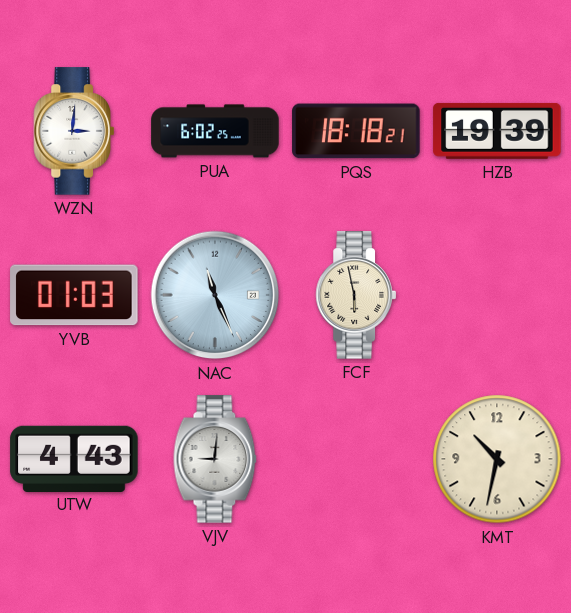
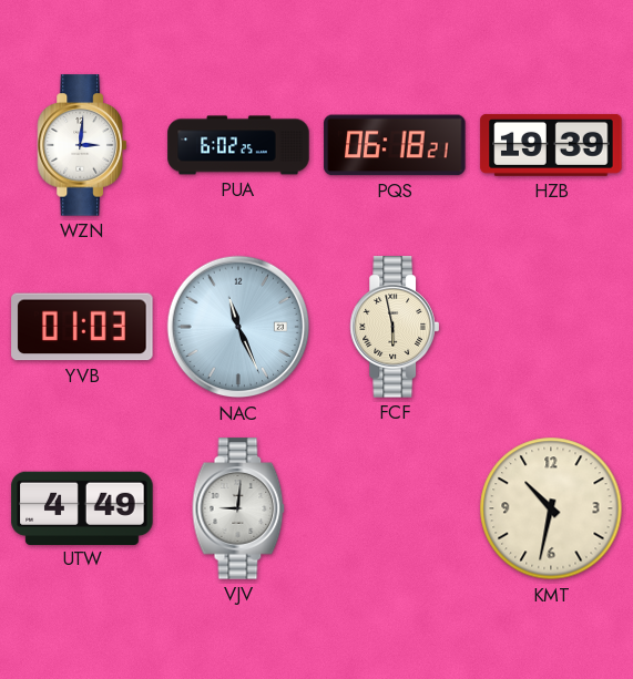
PQS: 18:18 -> 06:18 (395, 145)
UTW: 4:43 -> 4:49 (82, 507)
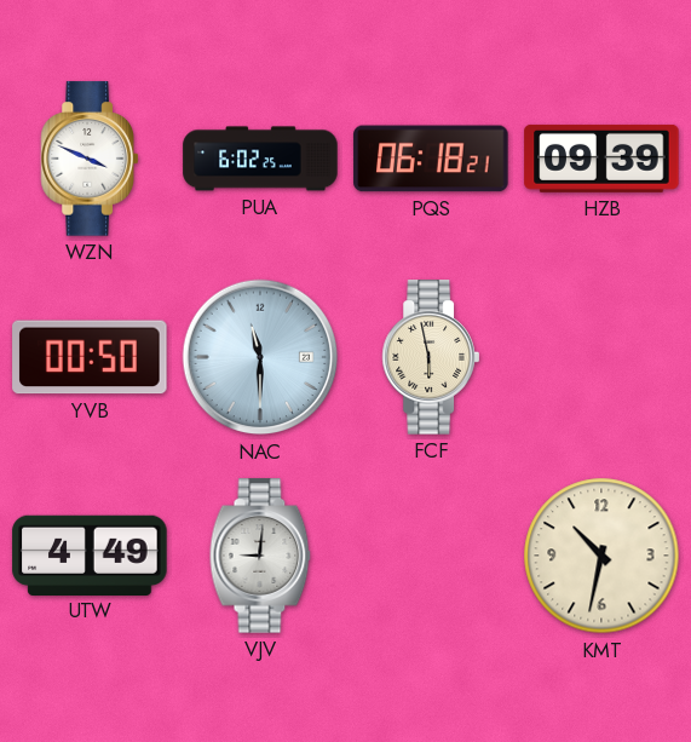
WZN: 3:01 -> 3:49 (90, 159)
HZB: 19:39 -> 09:39 (601, 159)
YVB: 01:03 -> 00:50 (90, 357)
NAC: 11:26 -> 11:30 (260, 357)
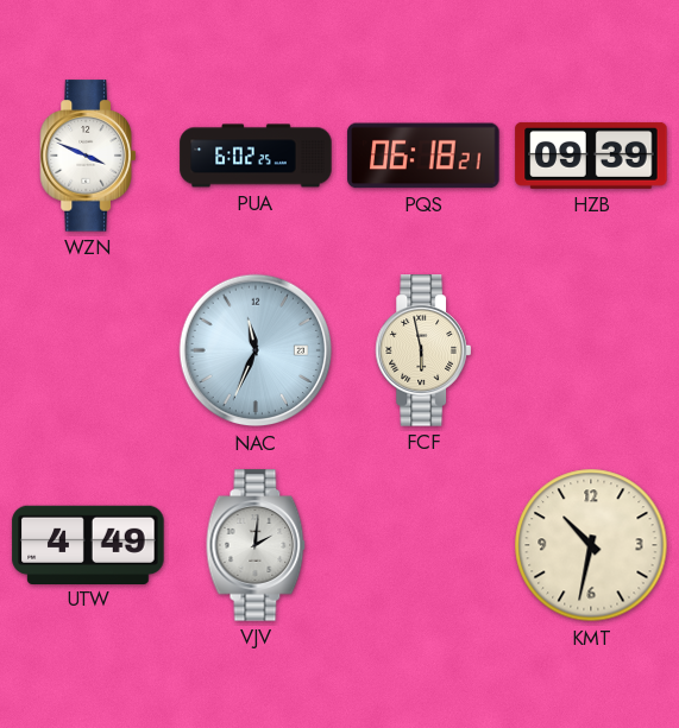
YVB: 00:50 -> none (90, 357)
NAC: 11:30 -> 11:34 (256, 350)
VJV: 9:01 -> 2:01 (256, 545)
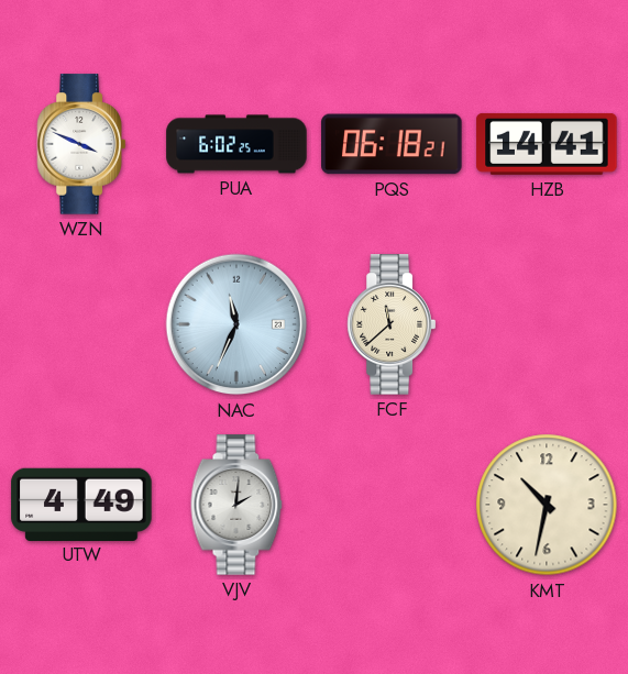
HZB: 09:39 -> 14:41 (547, 144)
FCF: 5:58 -> 11:38 (392, 324)
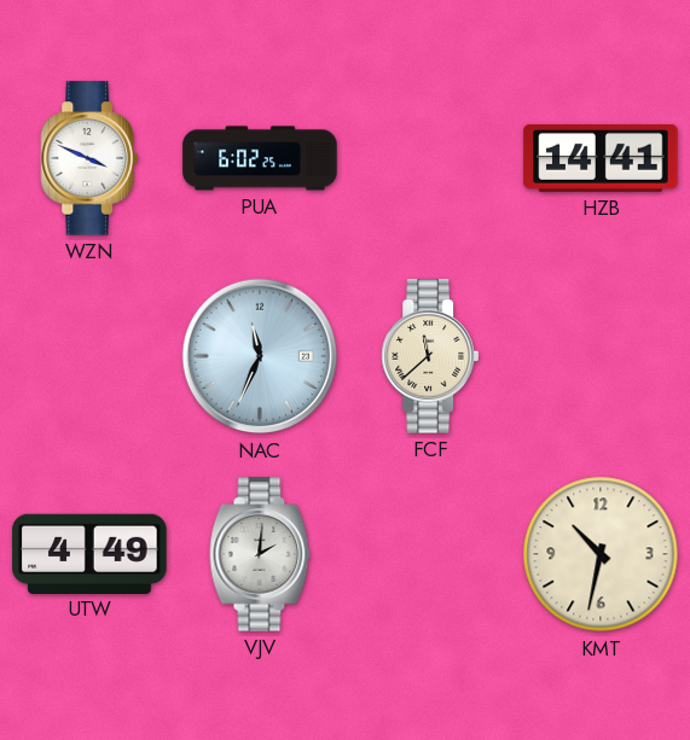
PQS: 06:18 -> none (392, 144)
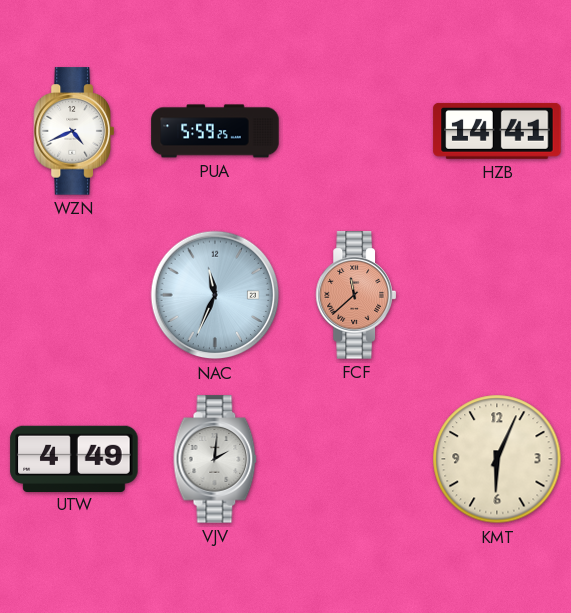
WZN: 3:49 -> 4:41 (74, 131)
PUA: 6:02 -> 5:59 (215, 131)
FCF dial: cream -> salmon (356, 295)
KMT: 10:32 -> 6:04 (497, 459)
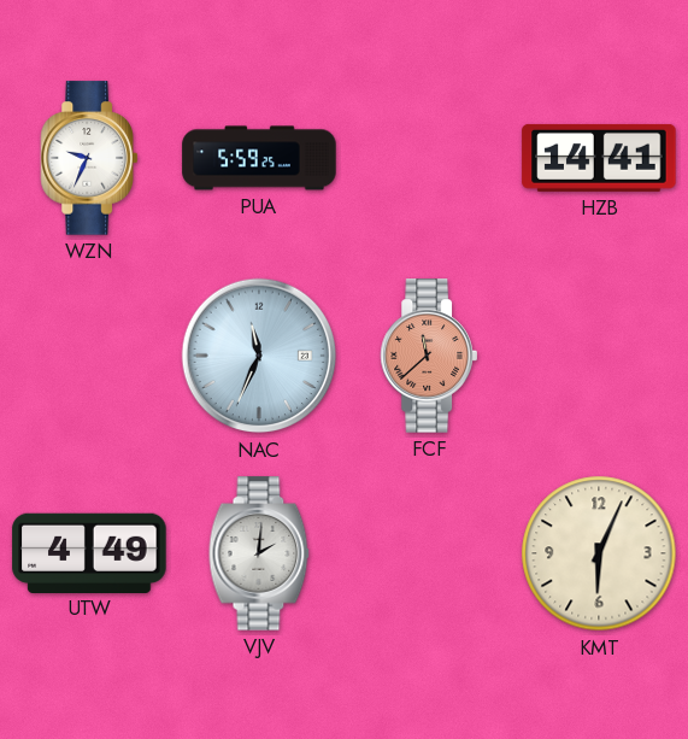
WZN: 4:41 -> 9:34 (89, 158)
